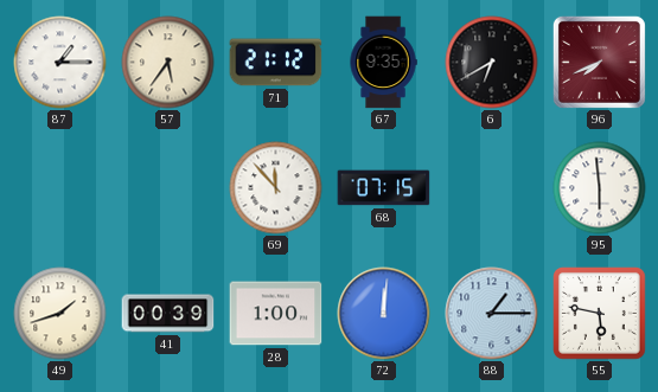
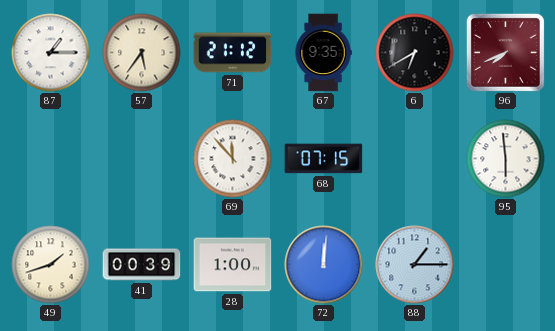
55: 5:47 -> none (600, 314)
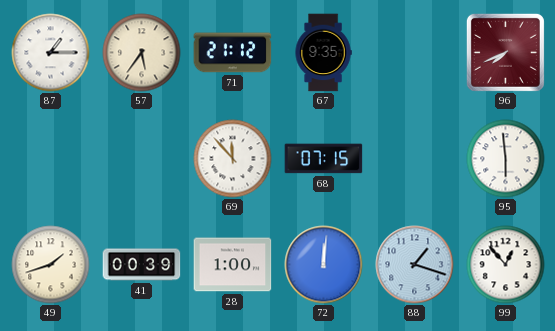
6: 6:40 -> none (415, 53)
88: 1:15 -> 1:18 (415, 265)
99: none -> 12:53 (506, 265)
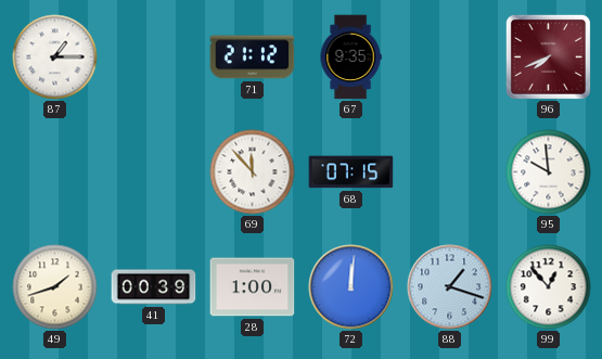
57: 5:36 -> none (142, 53)
95: 5:59 -> 9:59 (549, 172)
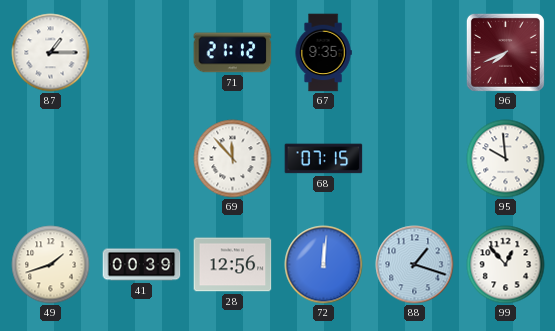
28: 1:00 -> 12:56 (233, 265)
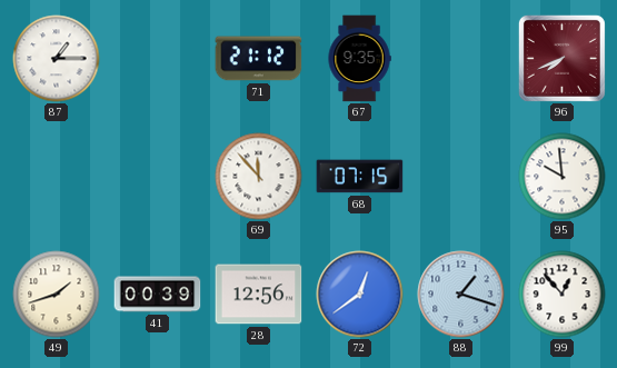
72: 12:01 -> 12:39 (360, 295)
